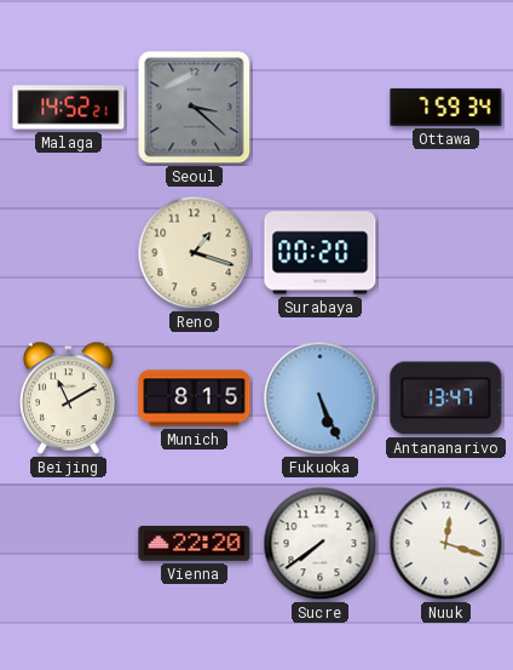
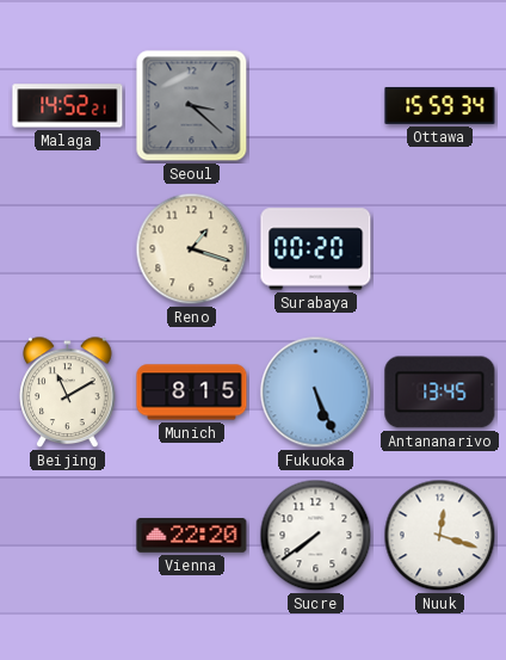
Ottawa: 7:59 -> 15:59 (440, 105)
Antananarivo: 13:47 -> 13:45 (440, 393)
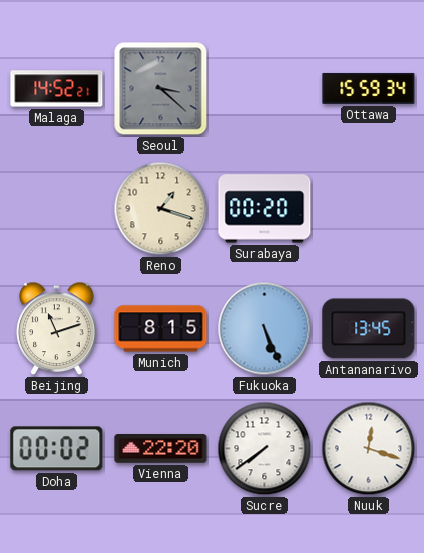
Beijing: 11:10 -> 11:12 (57, 329)
Doha: none -> 00:02 (57, 449)
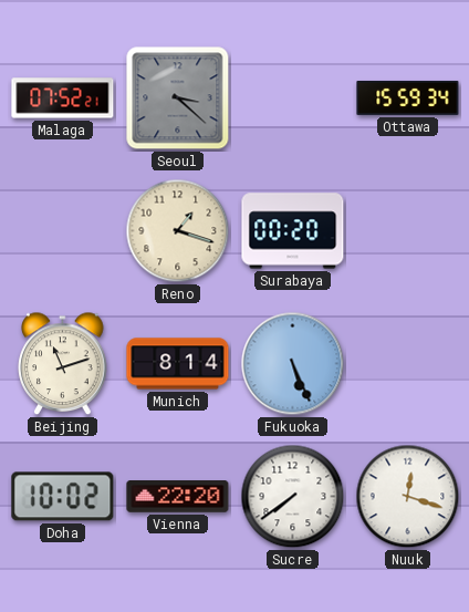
Malaga: 14:52 -> 07:52 (63, 98)
Munich: 8:15 -> 8:14 (178, 364)
Antananarivo: 13:45 -> none (369, 329)
Doha: 00:02 -> 10:02 (63, 497)
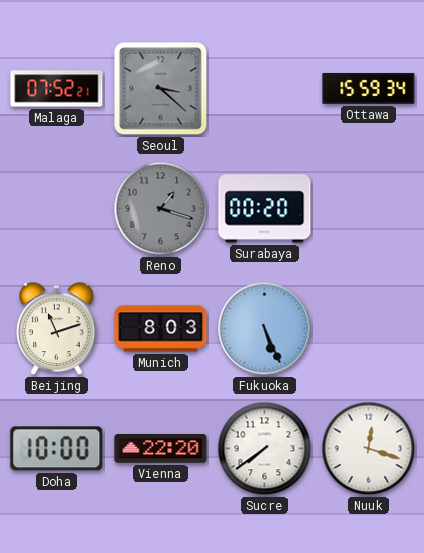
Reno dial: cream -> grey (161, 209)
Munich: 8:14 -> 8:03 (161, 329)
Doha: 10:02 -> 10:00 (57, 449)
